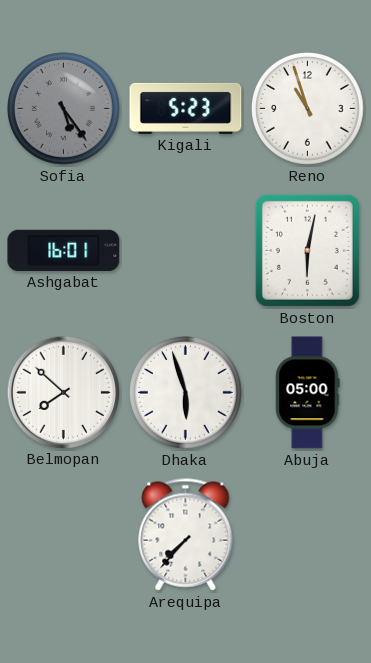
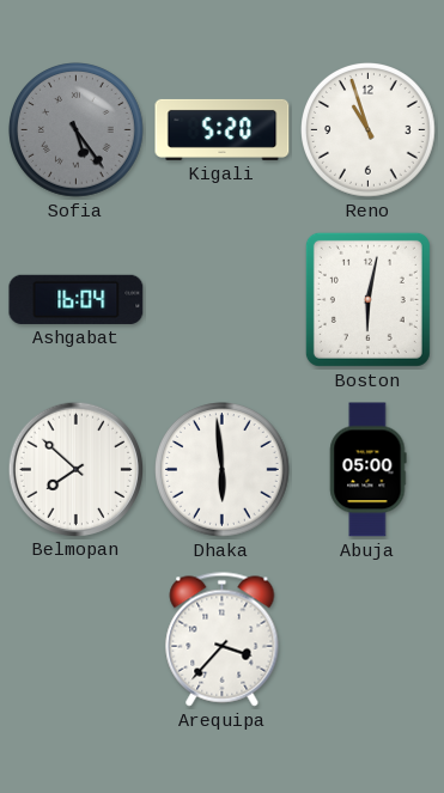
Kigali: 5:23 -> 5:20 (223, 129)
Ashgabat: 16:01 -> 16:04 (77, 299)
Dhaka: 5:57 -> 5:59 (223, 470)
Arequipa: 7:37 -> 3:37 (223, 640)
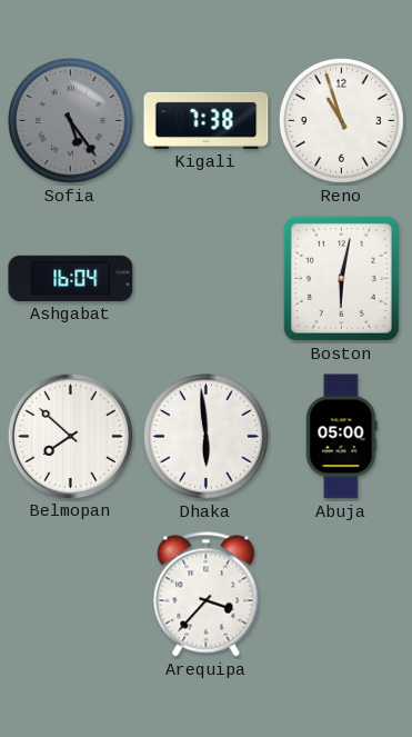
Kigali: 5:20 -> 7:38 (207, 120)
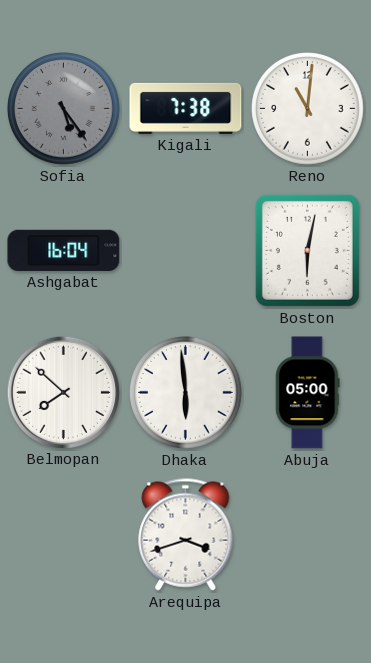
Reno: 10:57 -> 11:01 (308, 109)
Arequipa: 3:37 -> 3:42 (186, 535)
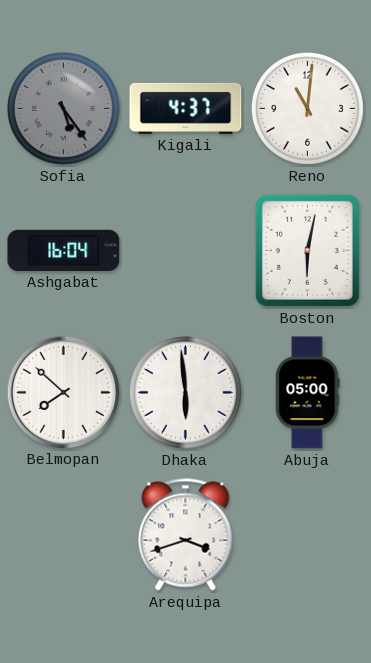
Kigali: 7:38 -> 4:37 (186, 108)
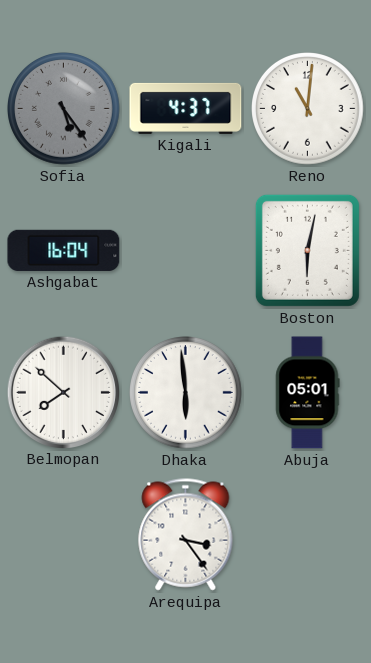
Abuja: 05:00 -> 05:01 (308, 393)
Arequipa: 3:42 -> 3:24 (186, 535)
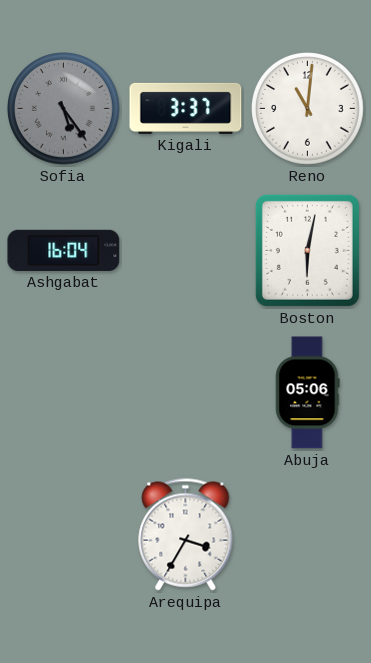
Kigali: 4:37 -> 3:37 (186, 108)
Belmopan: 7:52 -> none (63, 392)
Dhaka: 5:59 -> none (186, 393)
Abuja: 05:01 -> 05:06 (308, 393)
Arequipa: 3:24 -> 3:35 (186, 535)
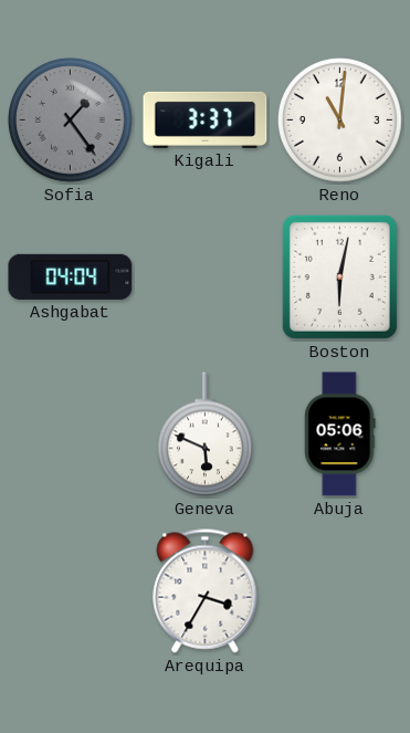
Sofia: 5:24 -> 1:24 (71, 121)
Ashgabat: 16:04 -> 04:04 (71, 276)
Geneva: none -> 5:49 (204, 434)
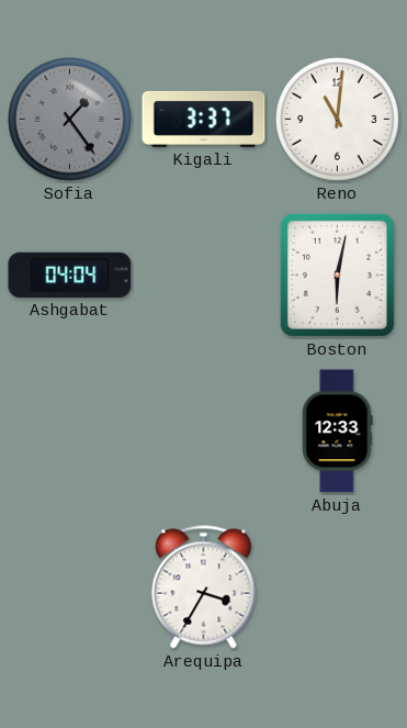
Geneva: 5:49 -> none (204, 434)
Abuja: 05:06 -> 12:33 (338, 432)
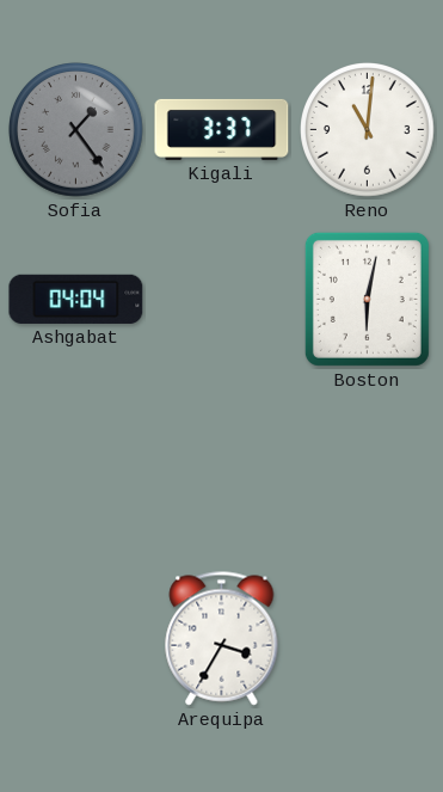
Abuja: 12:33 -> none (338, 432)
